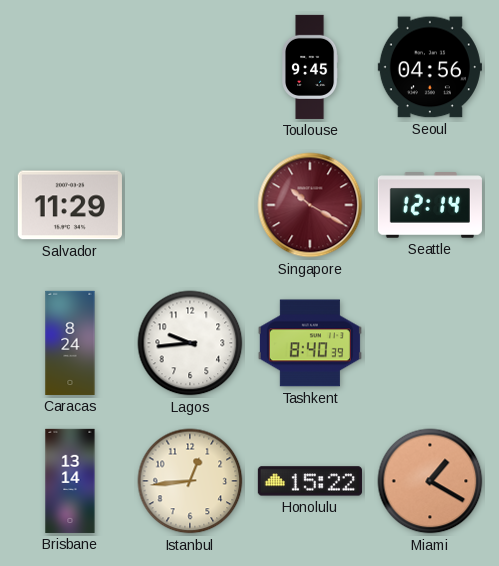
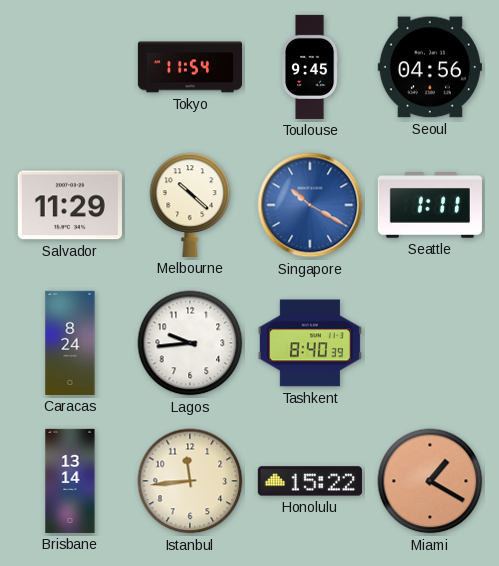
Tokyo: none -> 11:54 (189, 67)
Melbourne: none -> 10:22 (190, 205)
Singapore dial: burgundy -> blue (310, 205)
Seattle: 12:14 -> 1:11 (430, 205)
Istanbul: 12:44 -> 11:44 (190, 481)
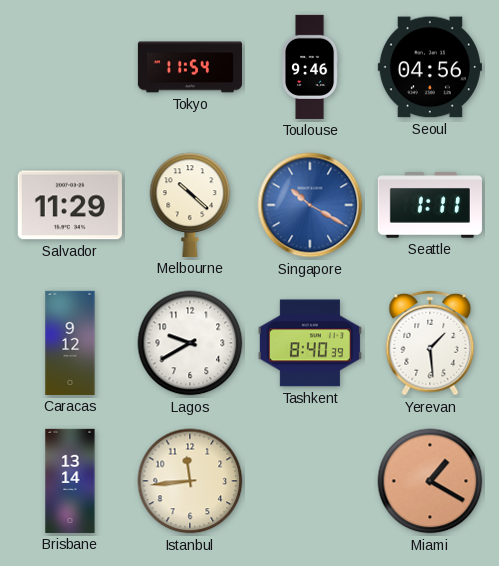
Toulouse: 9:45 -> 9:46 (311, 67)
Caracas: 8:24 -> 9:12 (70, 343)
Lagos: 9:44 -> 9:40 (190, 343)
Yerevan: none -> 1:29 (430, 343)
Honolulu: 15:22 -> none (310, 481)
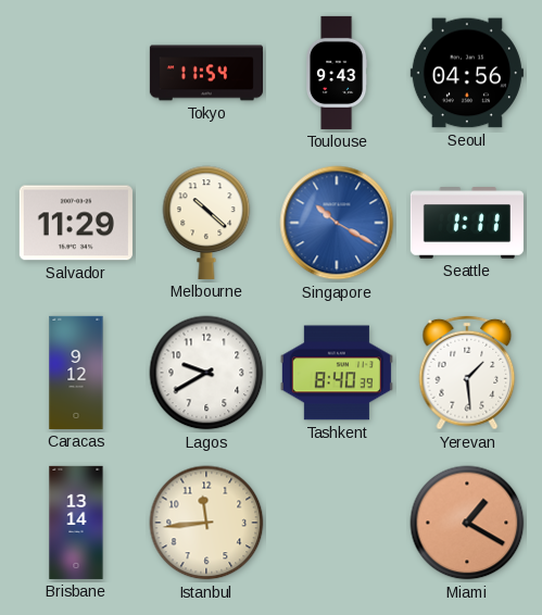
Toulouse: 9:46 -> 9:43 (338, 73)
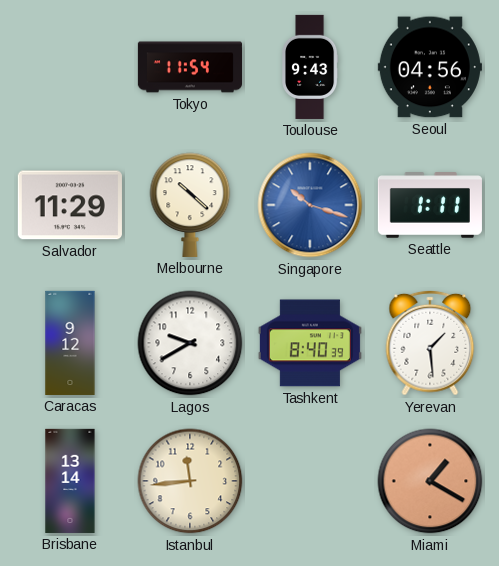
Singapore: 10:20 -> 10:18 (310, 205)
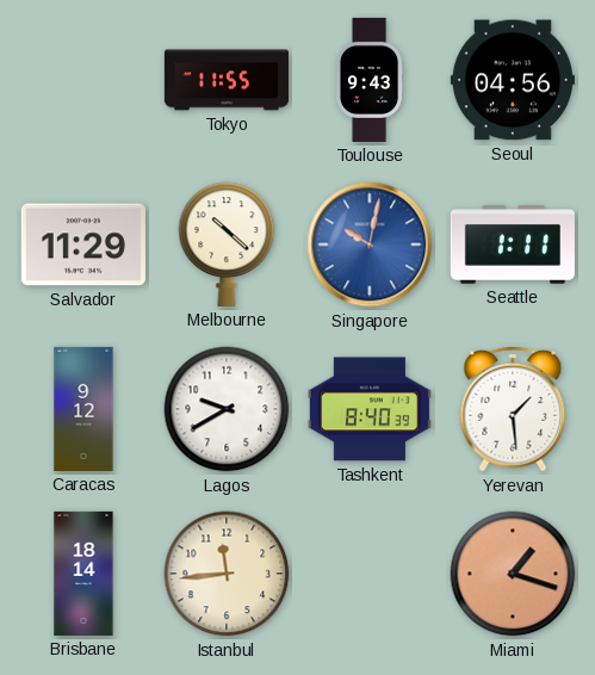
Tokyo: 11:54 -> 11:55 (225, 80)
Singapore: 10:18 -> 10:02 (370, 244)
Brisbane: 13:14 -> 18:14 (83, 574)
Miami: 1:20 -> 1:18 (513, 574)
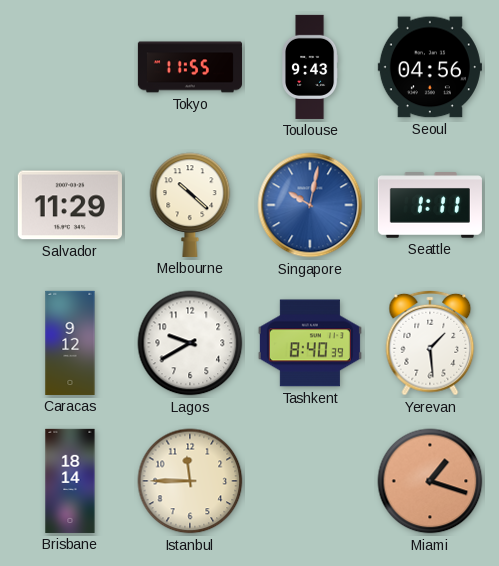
Istanbul: 11:44 -> 11:45 (190, 481)
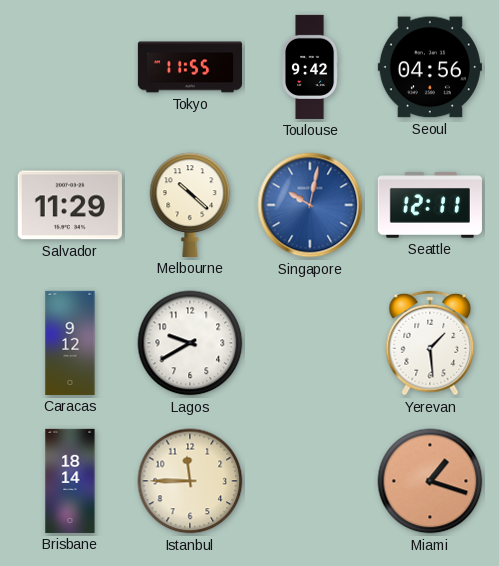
Toulouse: 9:43 -> 9:42 (311, 67)
Seattle: 1:11 -> 12:11 (430, 205)
Tashkent: 8:40 -> none (310, 343)
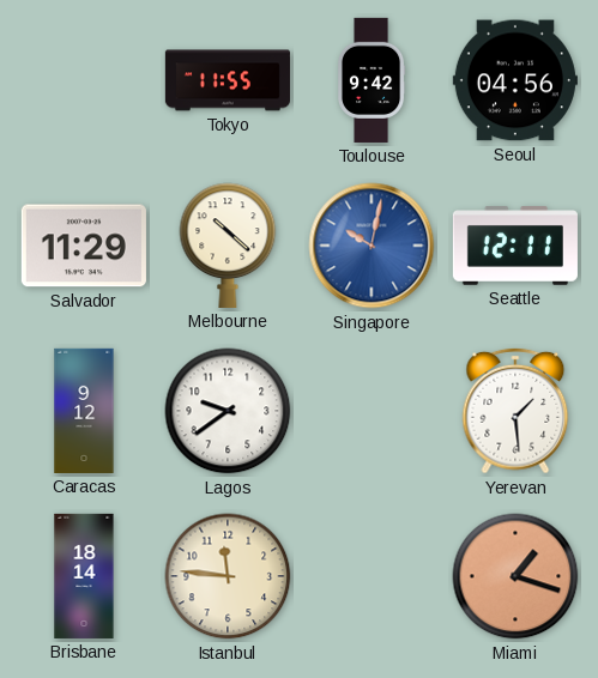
Lagos: 9:40 -> 9:39 (228, 411)
Istanbul: 11:45 -> 11:46 (228, 576)
